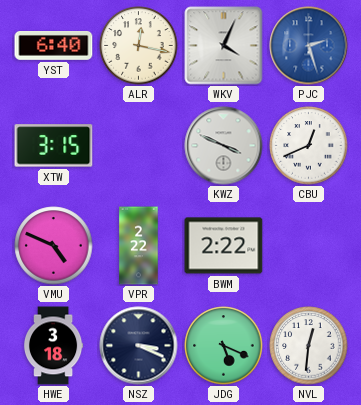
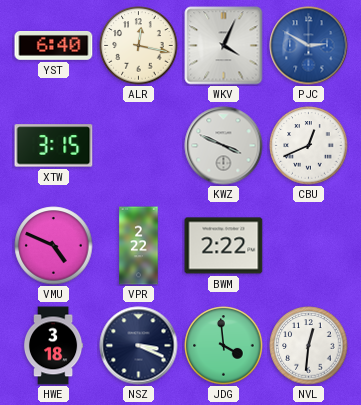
PJC: 2:27 -> 2:50 (309, 46)
JDG: 5:19 -> 3:59 (224, 346)
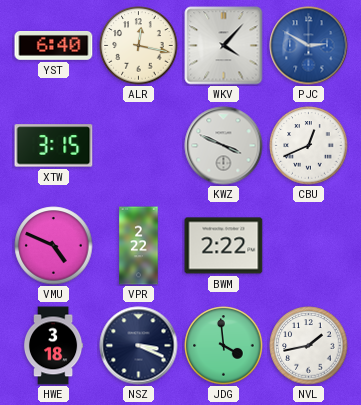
WKV: 4:04 -> 4:07 (224, 46)
NVL: 12:31 -> 1:43 (309, 346)
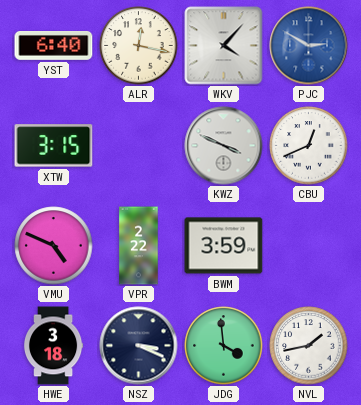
BWM: 2:22 -> 3:59 (224, 246)
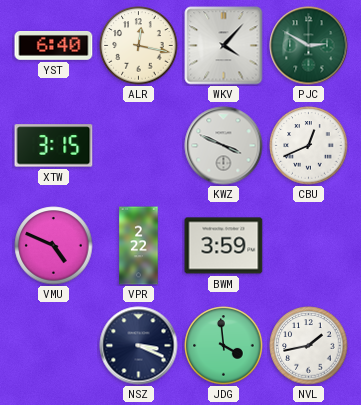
PJC dial: blue -> green (309, 46)
HWE: 3:18 -> none (53, 346)
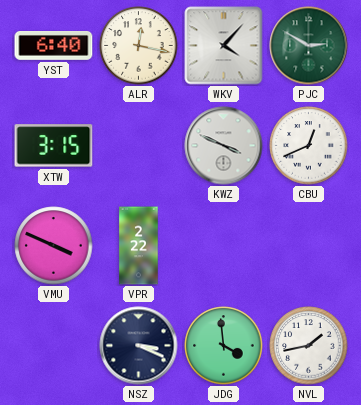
VMU: 4:49 -> 3:49 (54, 246)
BWM: 3:59 -> none (224, 246)
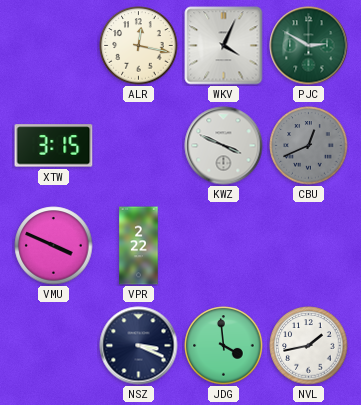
YST: 6:40 -> none (54, 46)
WKV: 4:07 -> 4:04 (224, 46)
CBU dial: white -> grey (309, 146)
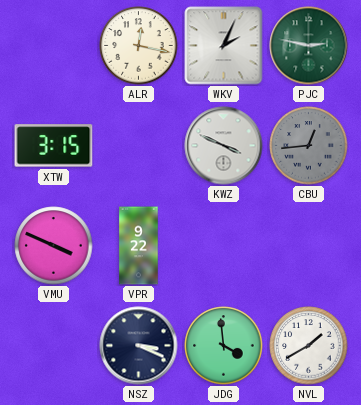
WKV: 4:04 -> 2:04 (224, 46)
PJC: 2:50 -> 2:47 (309, 46)
CBU: 12:41 -> 12:44 (309, 146)
VPR: 2:22 -> 9:22 (139, 246)
NVL: 1:43 -> 1:40 (309, 346)
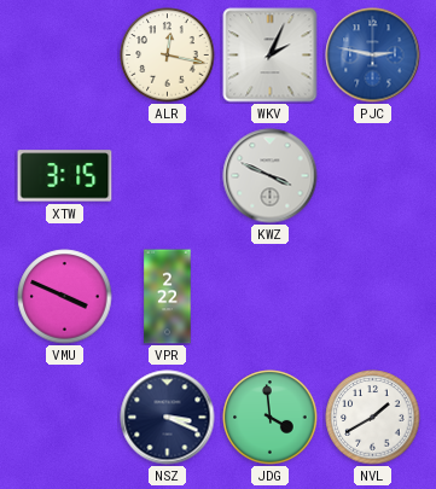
PJC dial: green -> blue (373, 56)
CBU: 12:44 -> none (309, 146)
VPR: 9:22 -> 2:22 (168, 297)
